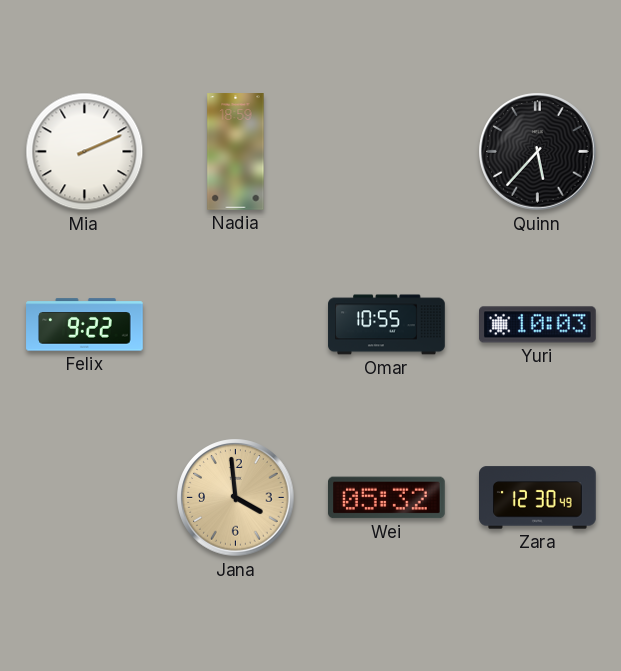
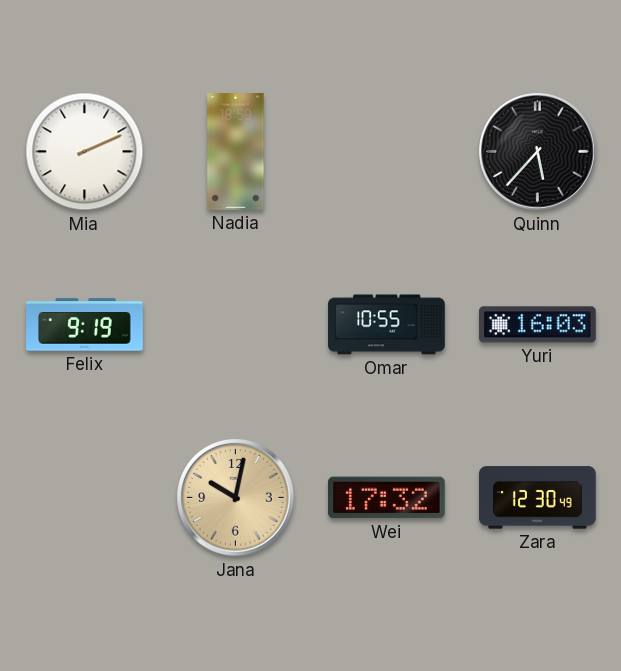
Felix: 9:22 -> 9:19 (85, 325)
Yuri: 10:03 -> 16:03 (538, 325)
Jana: 3:59 -> 10:02 (236, 498)
Wei: 05:32 -> 17:32 (387, 498)
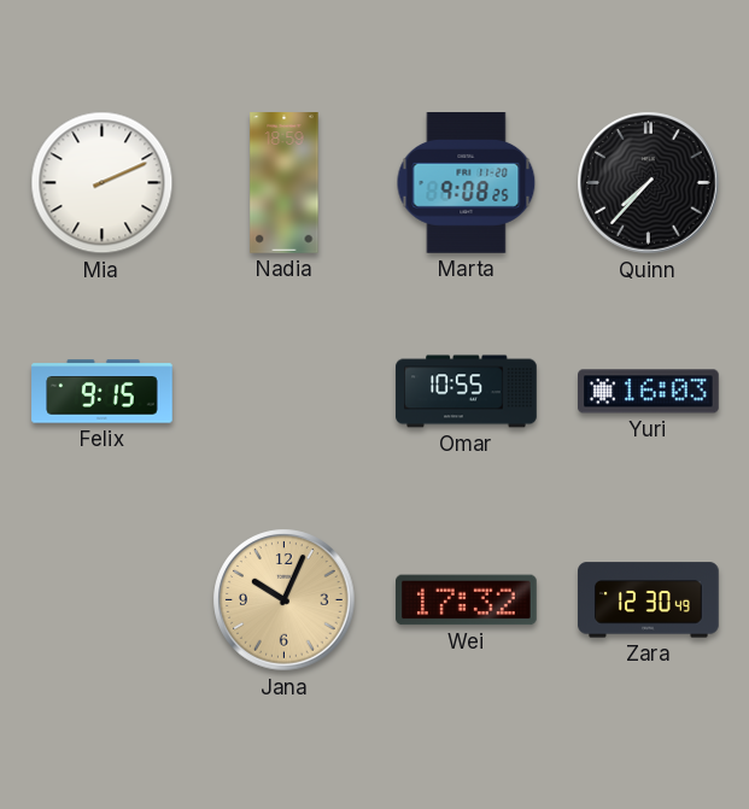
Marta: none -> 9:08 (467, 183)
Quinn: 5:37 -> 7:37 (649, 183)
Felix: 9:19 -> 9:15 (103, 392)
Jana: 10:02 -> 10:04 (285, 600)
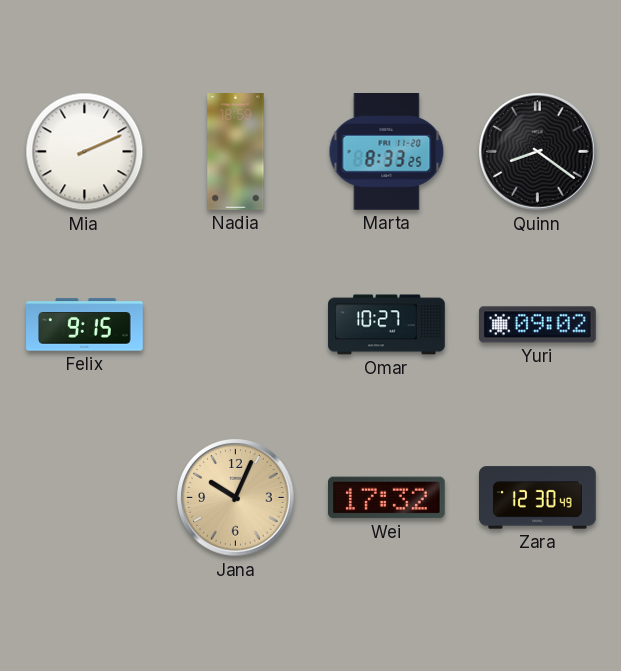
Marta: 9:08 -> 8:33 (387, 152)
Quinn: 7:37 -> 8:21 (538, 152)
Omar: 10:55 -> 10:27 (387, 325)
Yuri: 16:03 -> 09:02 (538, 325)
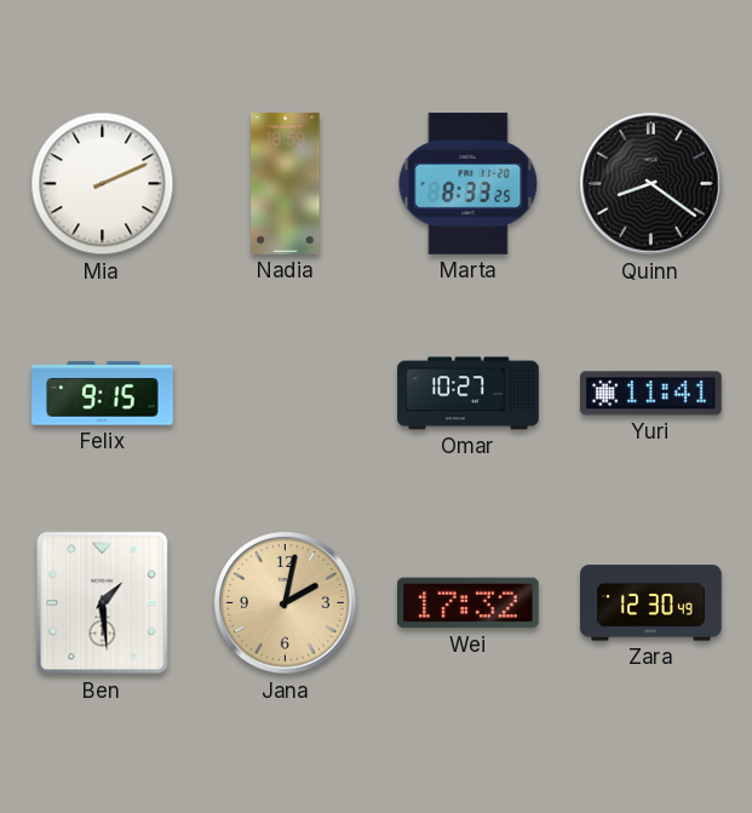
Yuri: 09:02 -> 11:41 (651, 394)
Ben: none -> 1:29 (103, 603)
Jana: 10:04 -> 2:02 (286, 603)
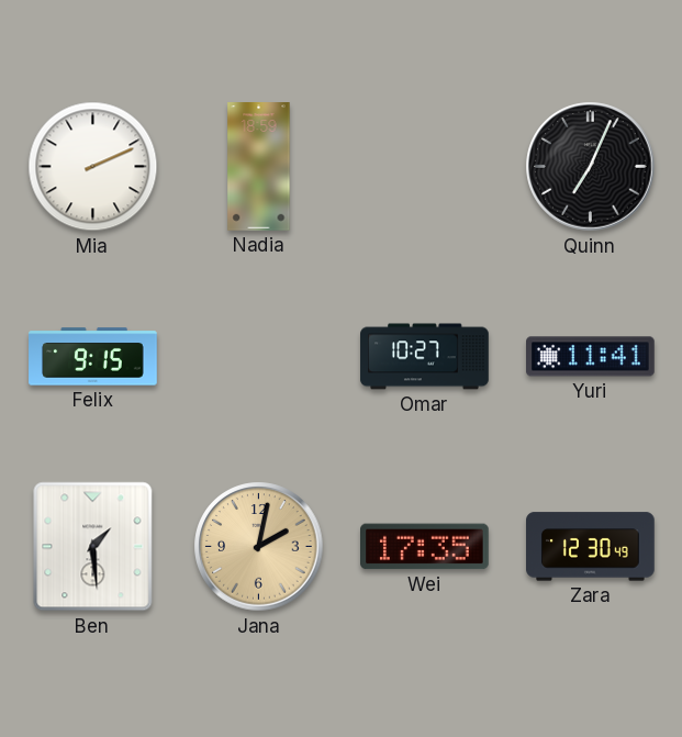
Marta: 8:33 -> none (469, 184)
Quinn: 8:21 -> 7:04 (591, 167)
Wei: 17:32 -> 17:35 (425, 547)
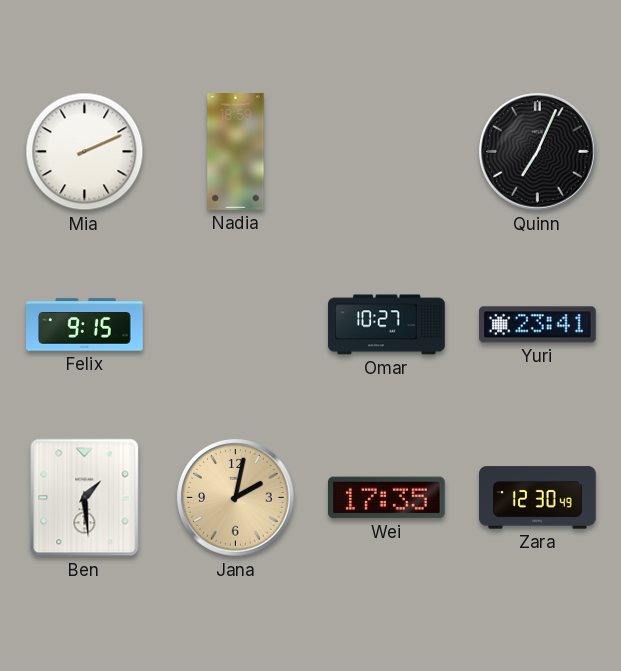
Yuri: 11:41 -> 23:41 (538, 325)
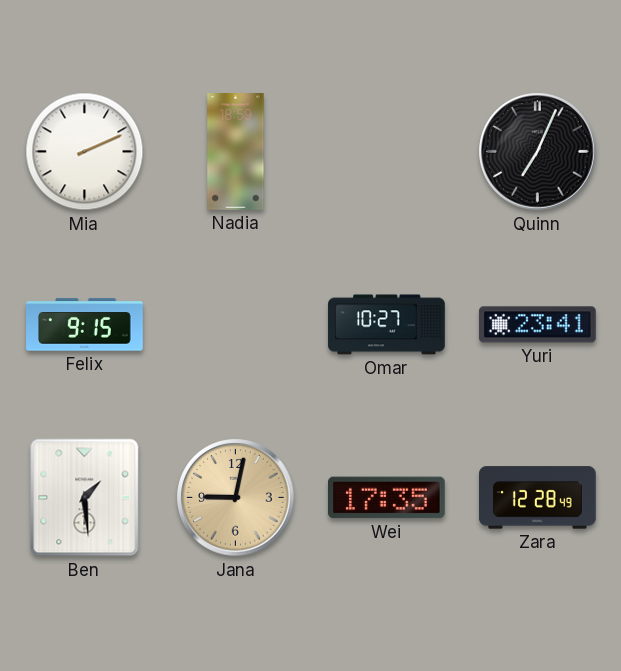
Jana: 2:02 -> 9:02 (236, 498)
Zara: 12:30 -> 12:28 (538, 498)
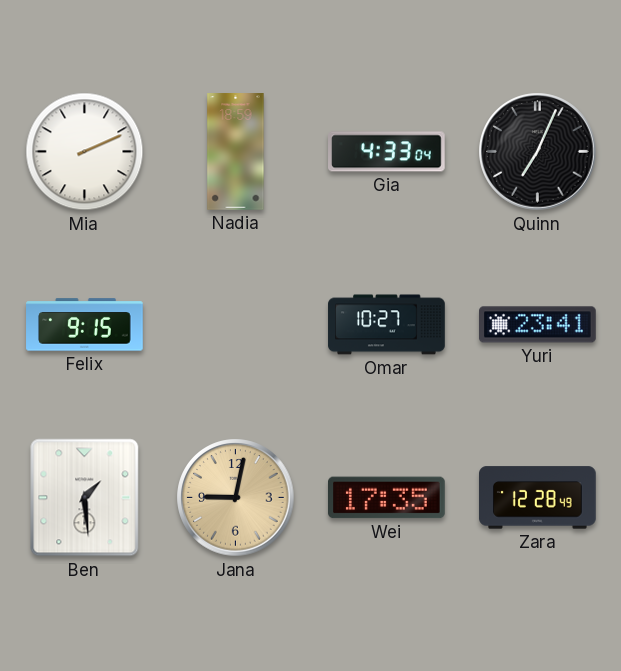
Gia: none -> 4:33 (387, 152)
